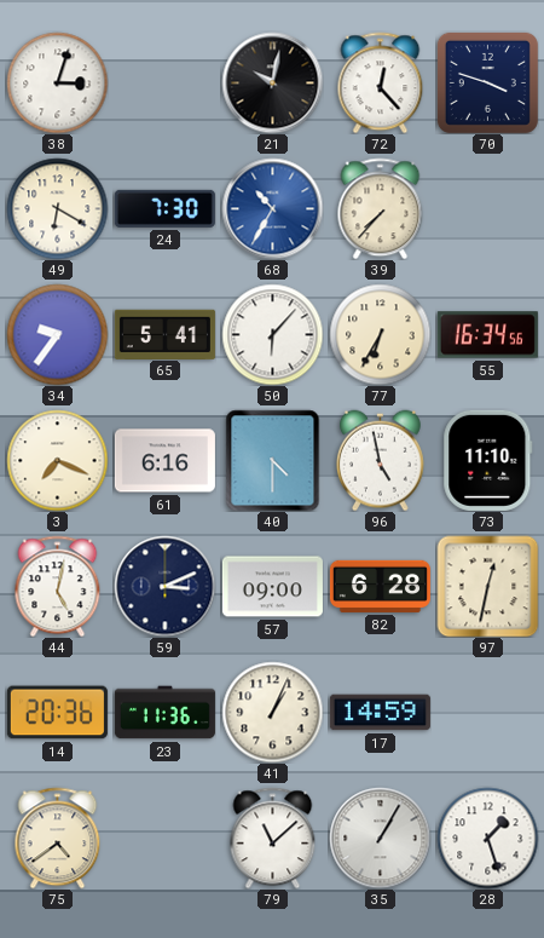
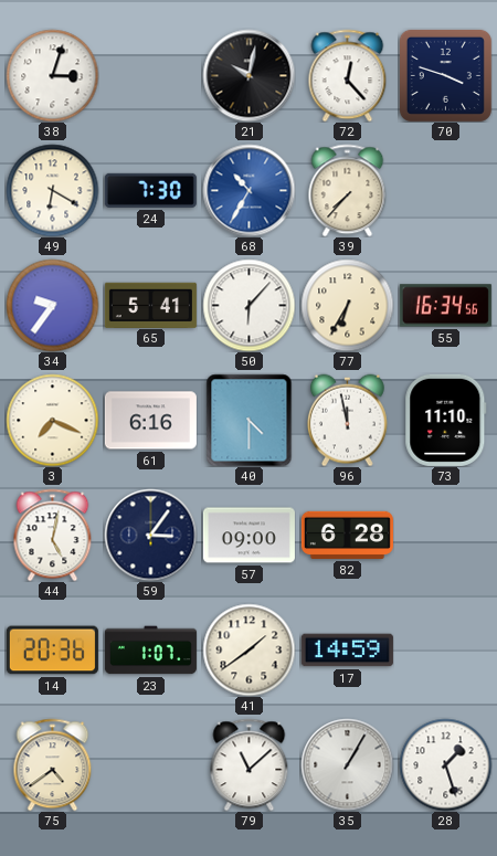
96: 4:58 -> 11:58 (348, 420)
59: 3:11 -> 3:06 (150, 535)
97: 12:32 -> none (487, 586)
23: 11:36 -> 1:07 (150, 651)
41: 1:04 -> 1:39 (248, 649)
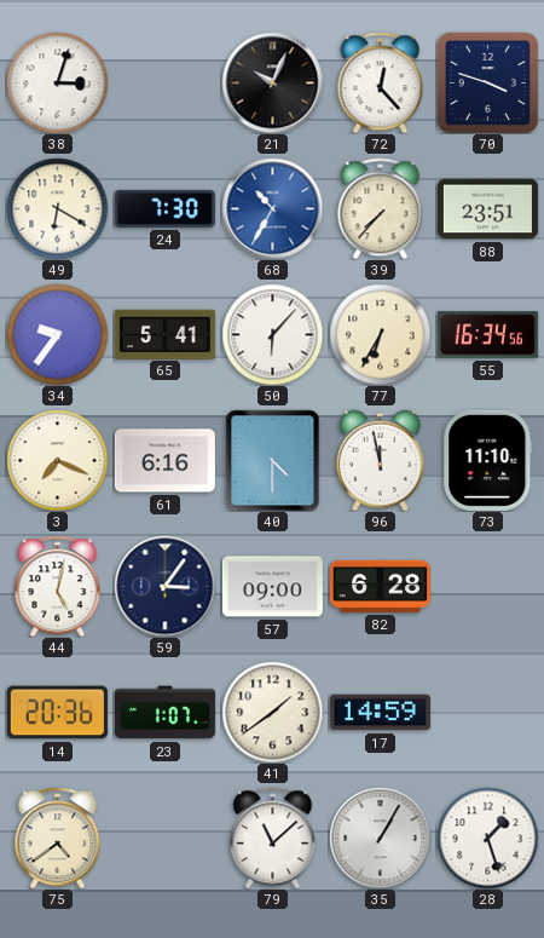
21: 10:02 -> 10:04 (272, 82)
88: none -> 23:51 (487, 209)
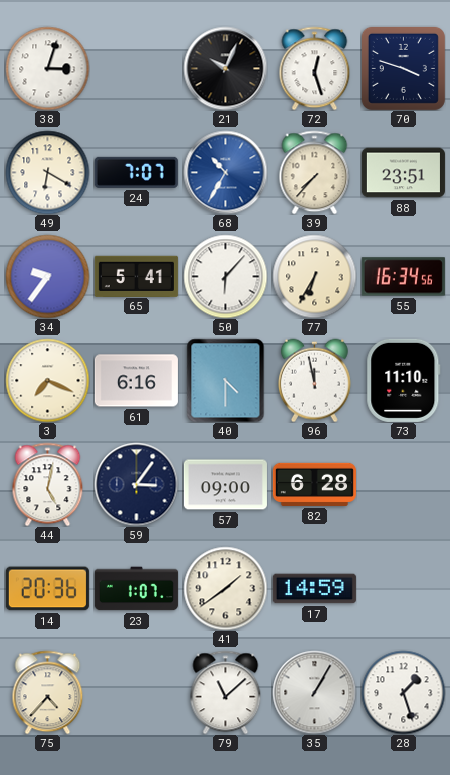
72: 12:23 -> 12:27 (315, 68)
24: 7:30 -> 7:07 (136, 172)
75: 4:39 -> 4:37 (48, 692)
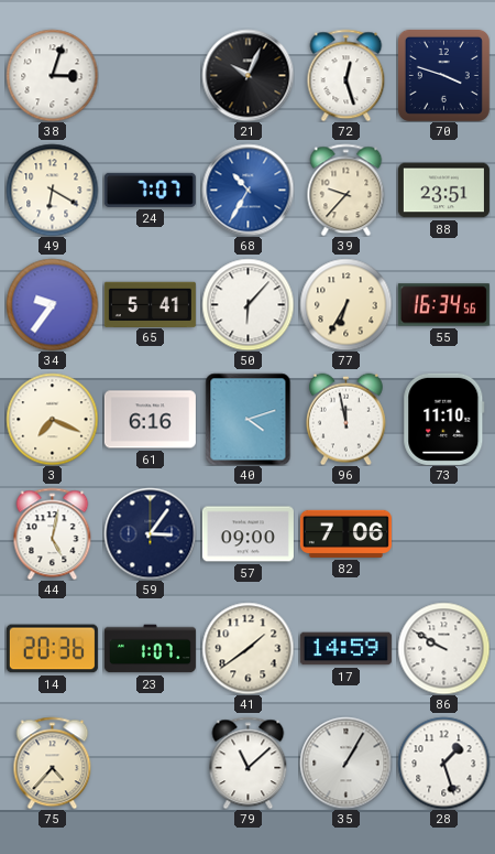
39: 7:37 -> 9:37 (346, 190)
40: 4:30 -> 4:12 (249, 419)
82: 6:28 -> 7:06 (345, 533)
86: none -> 9:50 (443, 648)
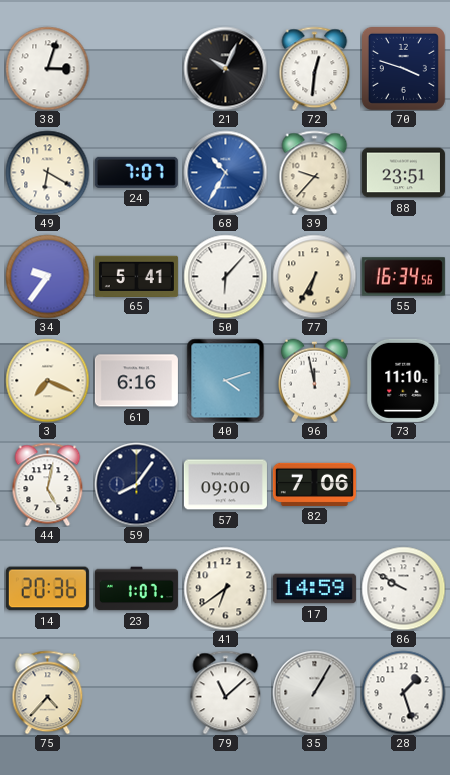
72: 12:27 -> 12:31 (315, 68)
59: 3:06 -> 8:06 (136, 484)
41: 1:39 -> 6:39 (225, 588)
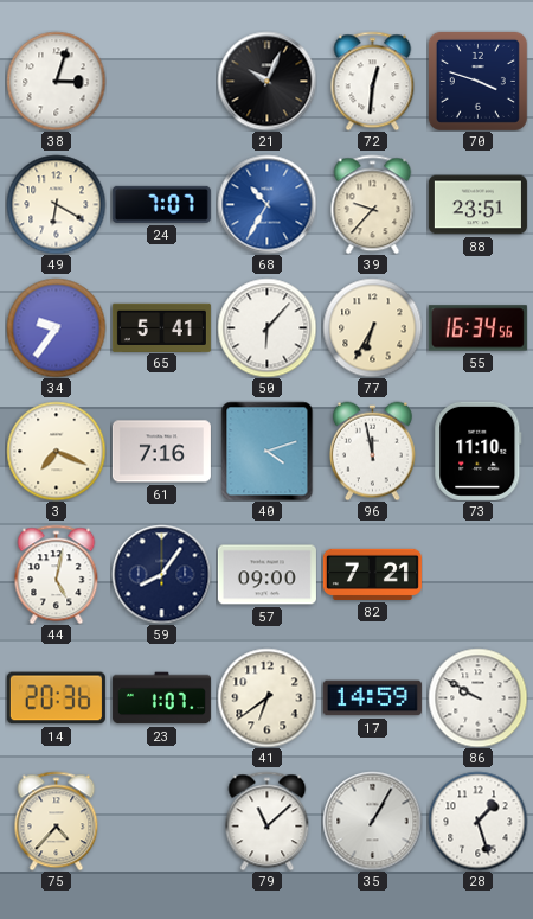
61: 6:16 -> 7:16 (161, 452)
82: 7:06 -> 7:21 (372, 574)
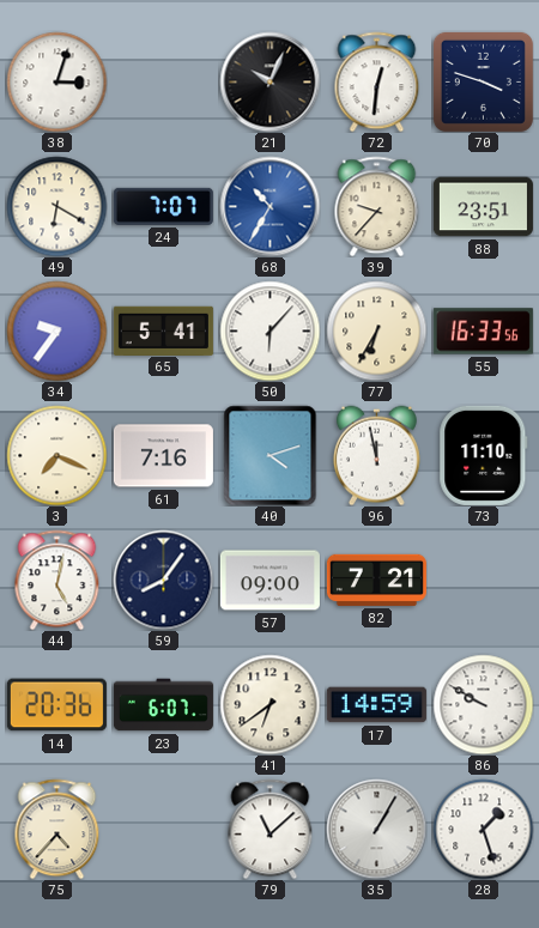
55: 16:34 -> 16:33 (483, 332)
23: 1:07 -> 6:07 (163, 705)
